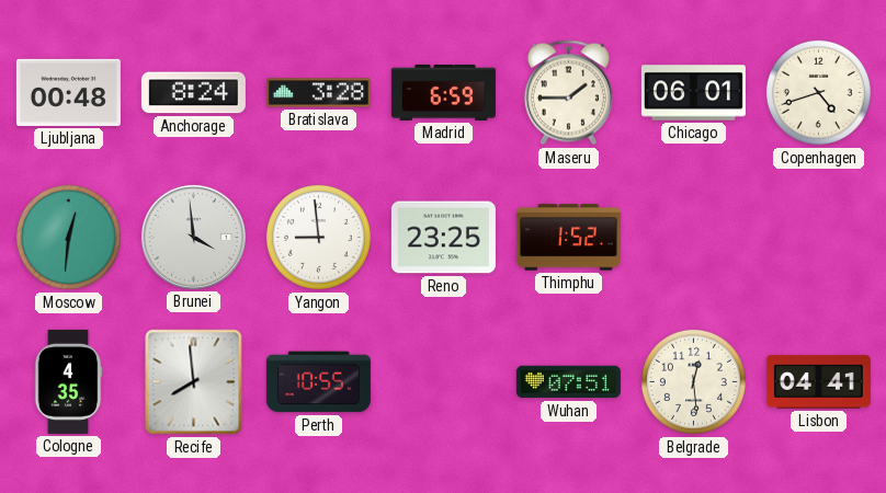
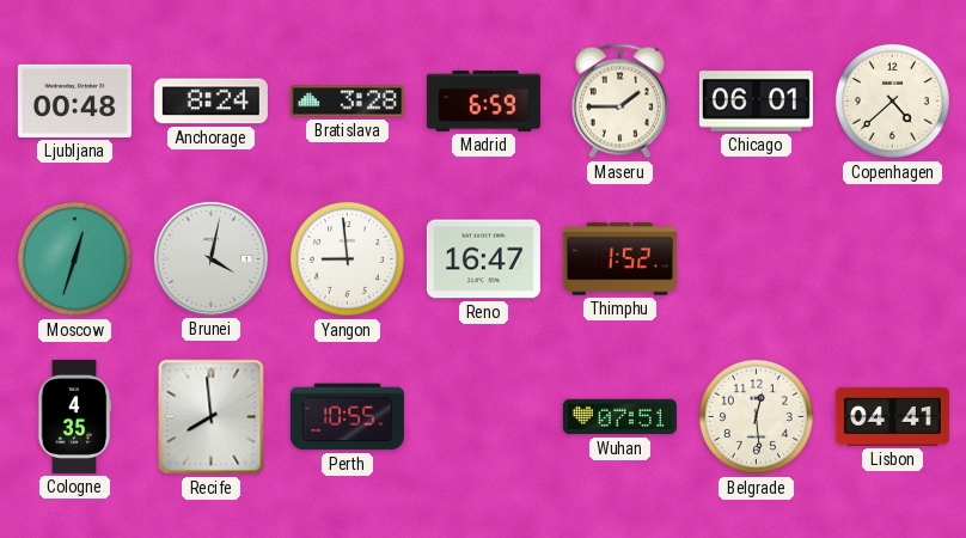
Copenhagen: 4:42 -> 4:38 (892, 100)
Moscow: 12:31 -> 12:33 (74, 258)
Brunei: 3:59 -> 4:02 (210, 258)
Reno: 23:25 -> 16:47 (483, 259)
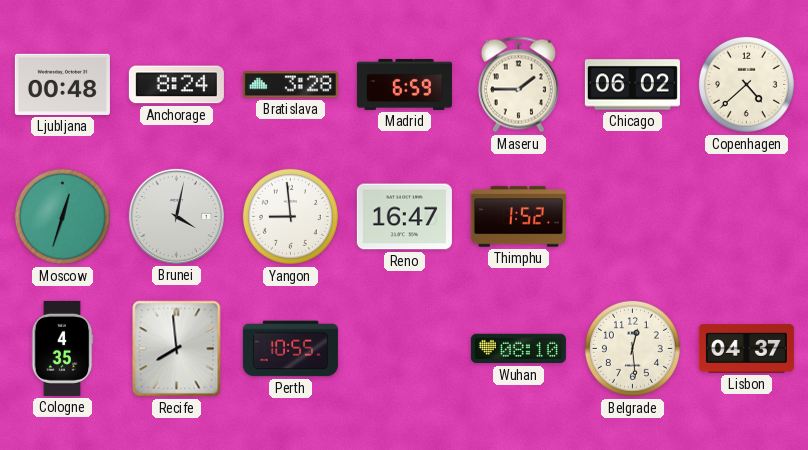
Chicago: 06:01 -> 06:02 (632, 85)
Wuhan: 07:51 -> 08:10 (518, 349)
Lisbon: 04:41 -> 04:37 (746, 349)
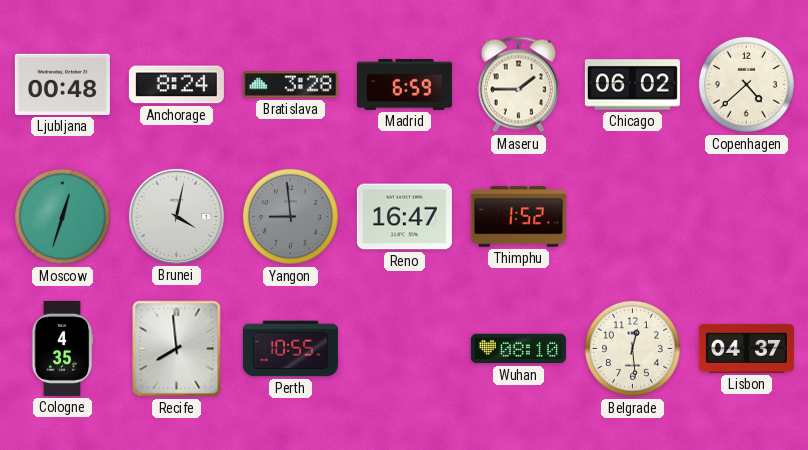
Yangon dial: white -> grey (290, 216)
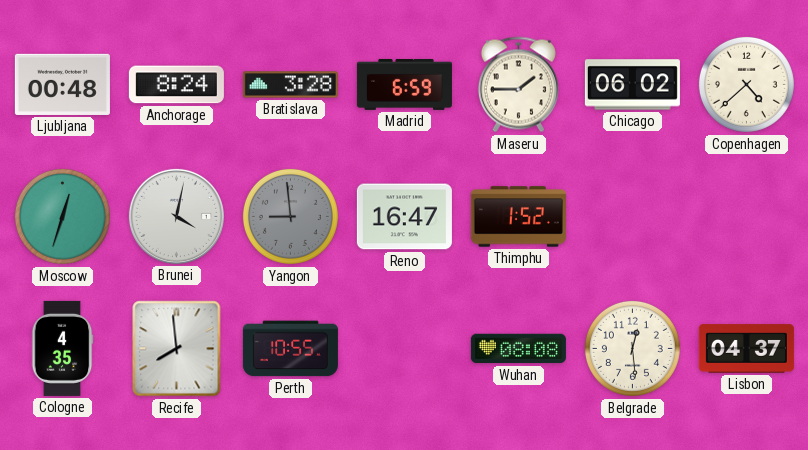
Wuhan: 08:10 -> 08:08 (518, 349)
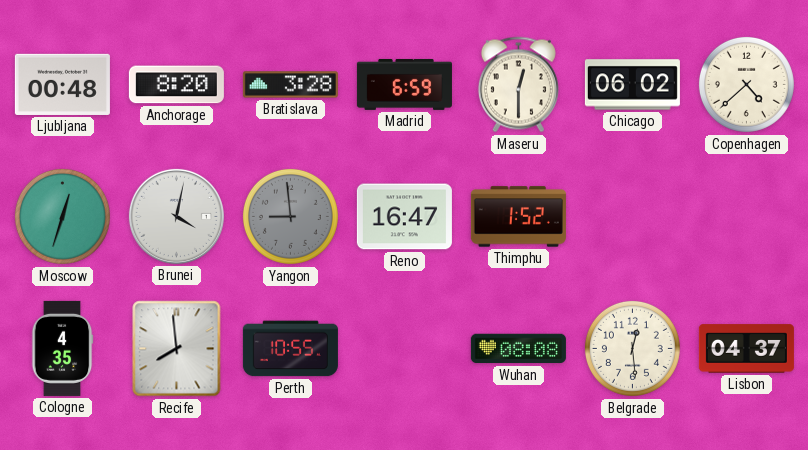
Anchorage: 8:24 -> 8:20 (176, 85)
Maseru: 1:45 -> 12:30 (518, 85)
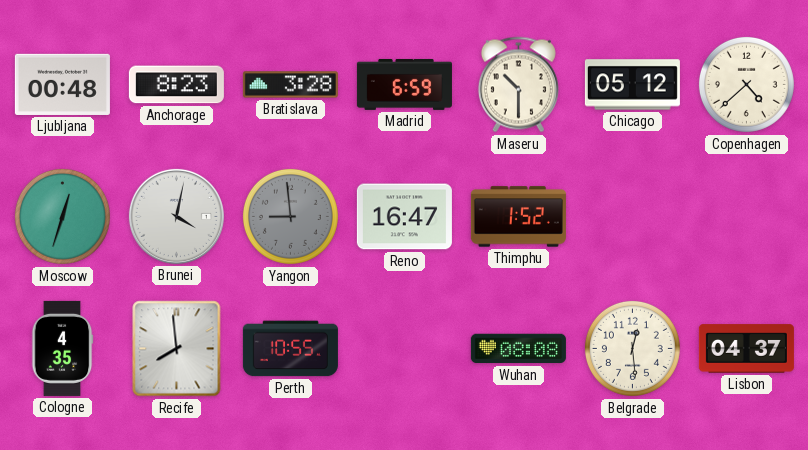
Anchorage: 8:20 -> 8:23 (176, 85)
Maseru: 12:30 -> 10:30 (518, 85)
Chicago: 06:02 -> 05:12 (632, 85)
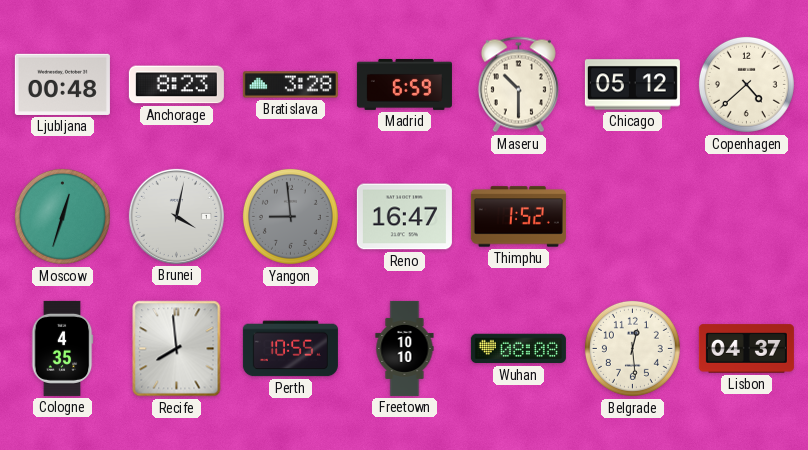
Freetown: none -> 10:10 (405, 348)
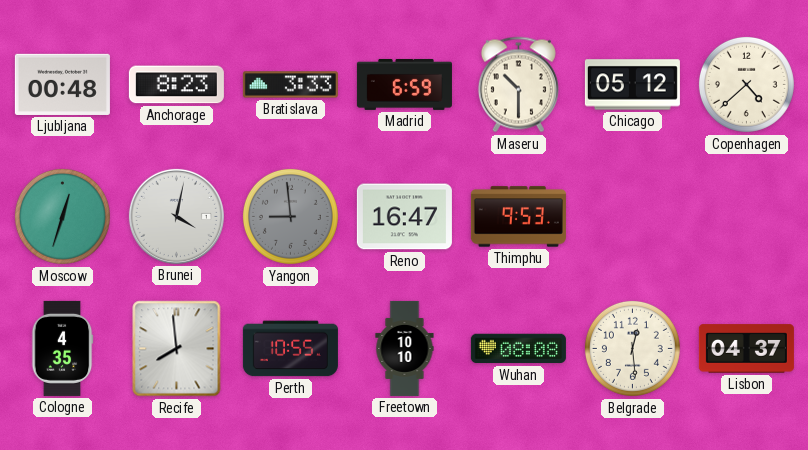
Bratislava: 3:28 -> 3:33 (290, 85)
Thimphu: 1:52 -> 9:53 (518, 217)
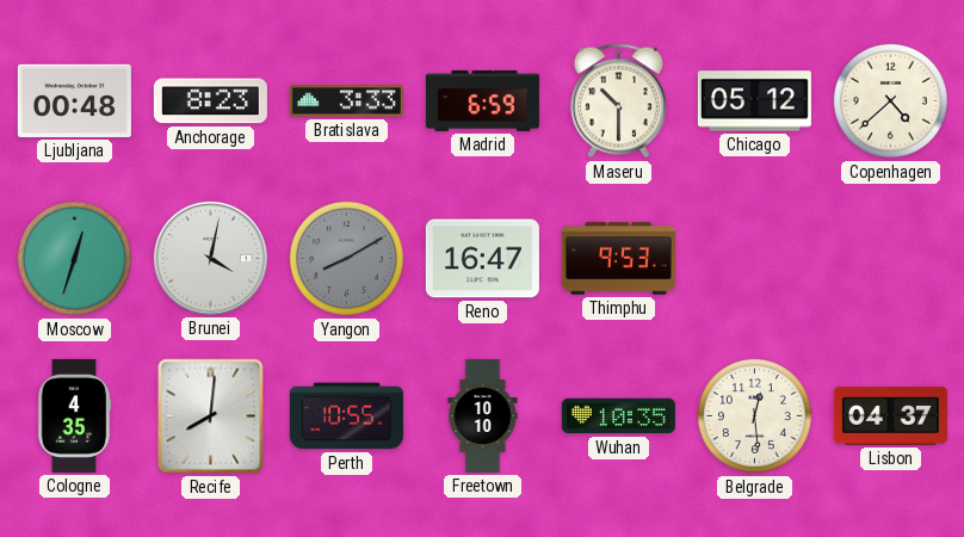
Yangon: 8:59 -> 8:10 (346, 258)
Recife: 7:59 -> 8:01 (211, 416)
Wuhan: 08:08 -> 10:35 (618, 416)
